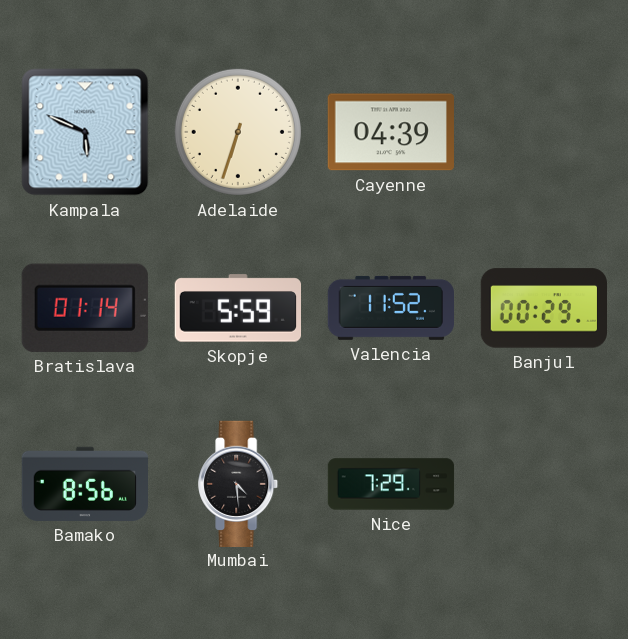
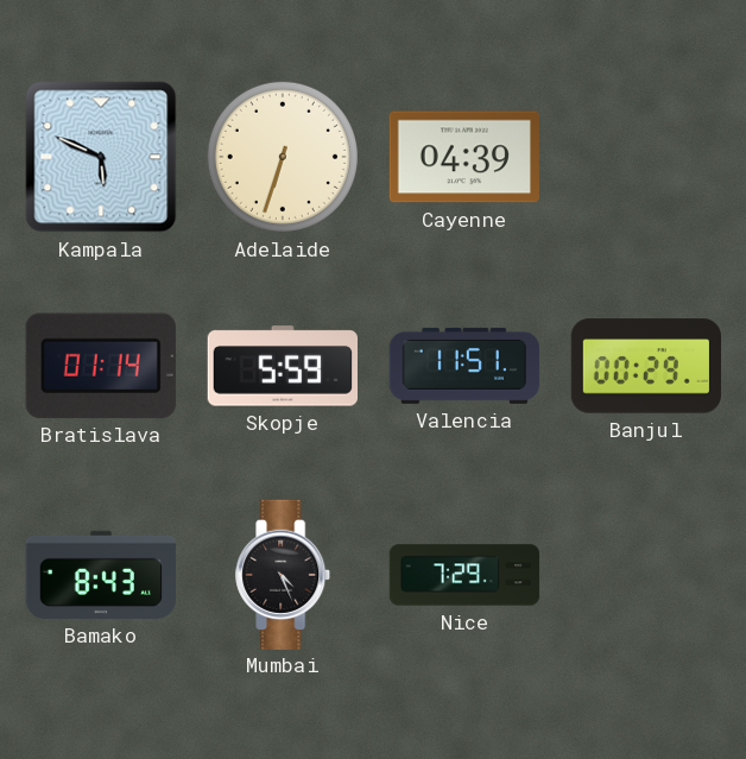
Valencia: 11:52 -> 11:51 (463, 366)
Bamako: 8:56 -> 8:43 (100, 575)
Mumbai: 4:29 -> 4:26 (284, 574)
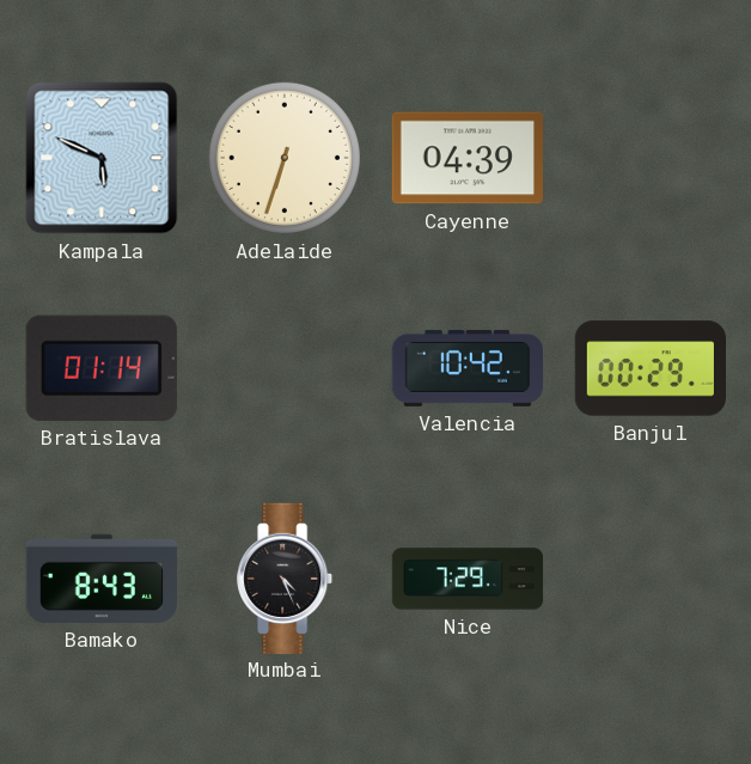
Skopje: 5:59 -> none (282, 366)
Valencia: 11:51 -> 10:42 (466, 368)
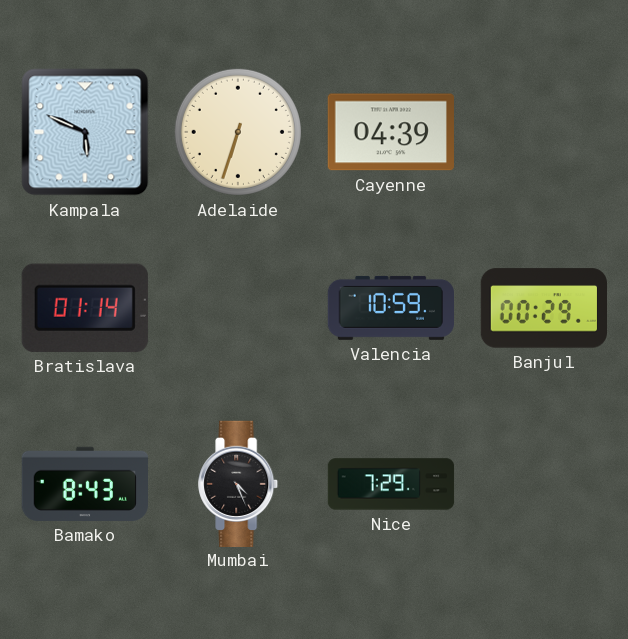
Valencia: 10:42 -> 10:59 (390, 308)
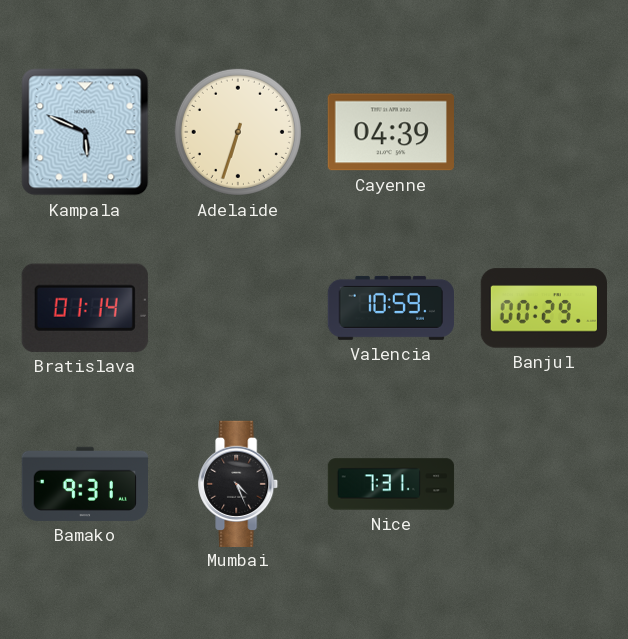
Bamako: 8:43 -> 9:31 (84, 484)
Nice: 7:29 -> 7:31 (391, 484)
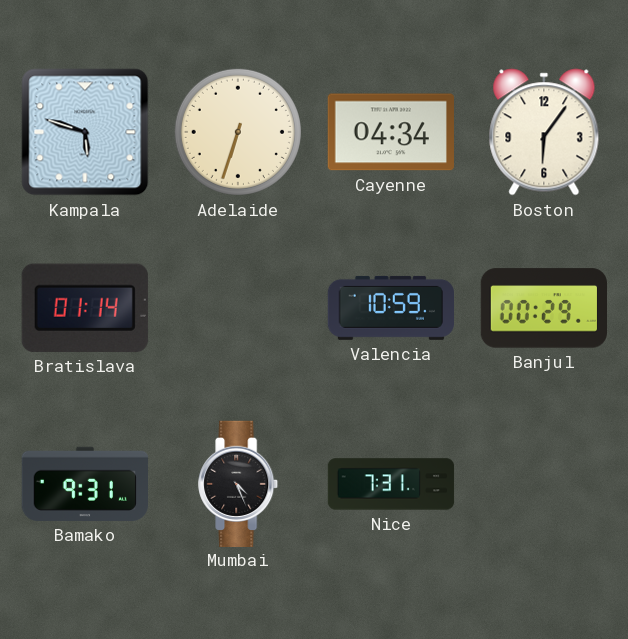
Kampala: 5:49 -> 5:48 (85, 132)
Cayenne: 04:39 -> 04:34 (391, 132)
Boston: none -> 6:06 (544, 132)
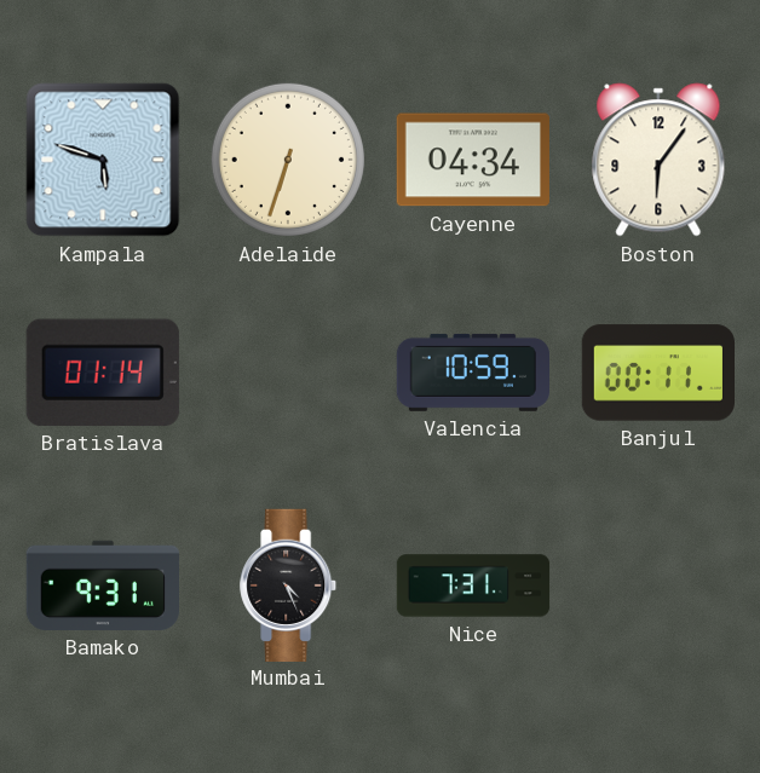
Banjul: 00:29 -> 00:11 (657, 373)
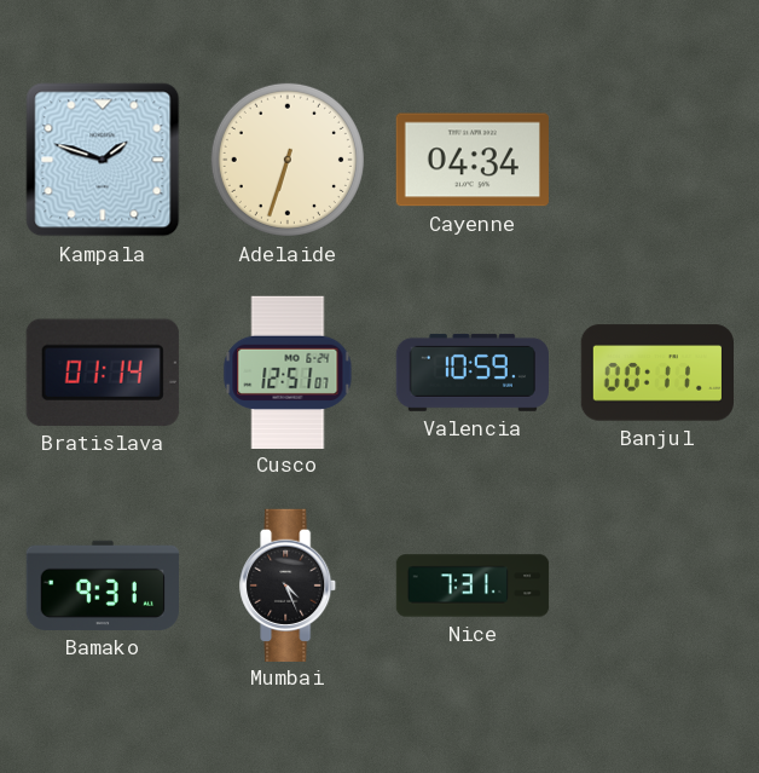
Kampala: 5:48 -> 1:48 (103, 160)
Boston: 6:06 -> none (658, 160)
Cusco: none -> 12:51 (288, 371)
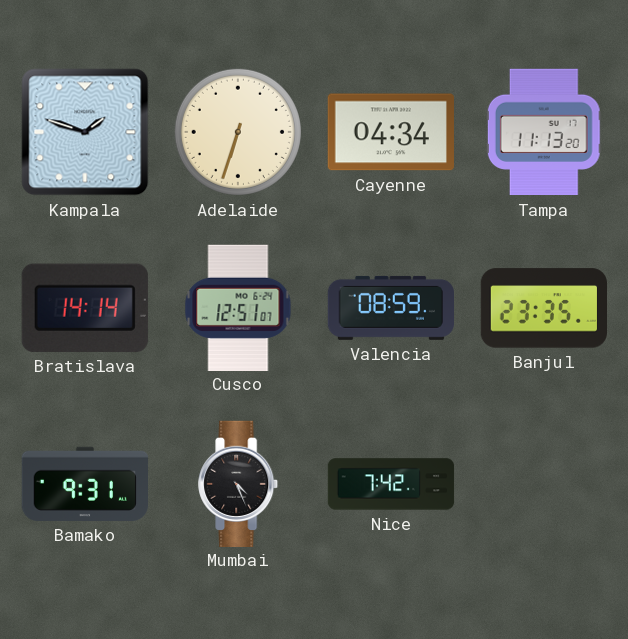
Tampa: none -> 11:13 (544, 132)
Bratislava: 01:14 -> 14:14 (85, 308)
Valencia: 10:59 -> 08:59 (390, 308)
Banjul: 00:11 -> 23:35 (543, 308)
Nice: 7:31 -> 7:42 (391, 484)
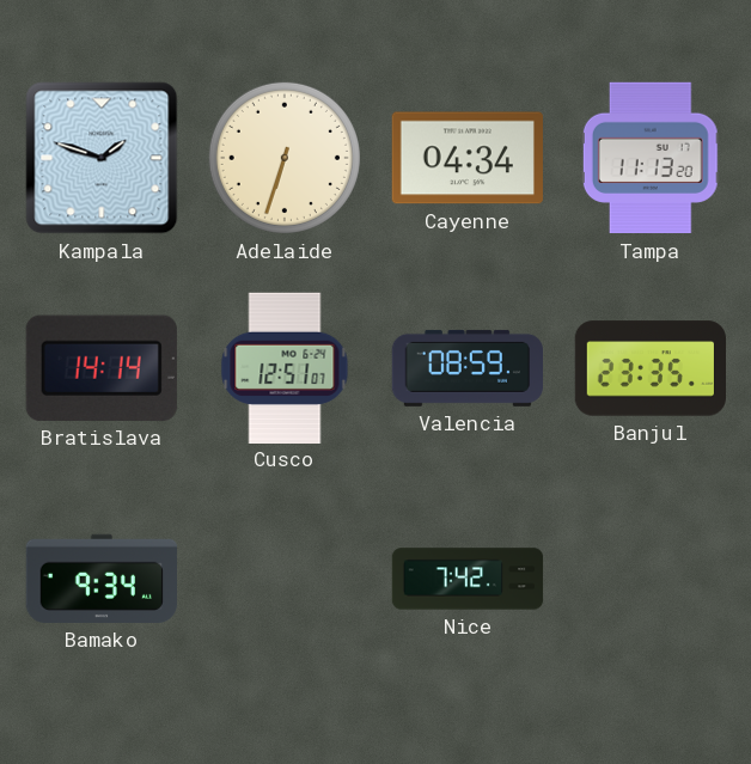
Bamako: 9:31 -> 9:34 (100, 579)
Mumbai: 4:26 -> none (239, 483)
